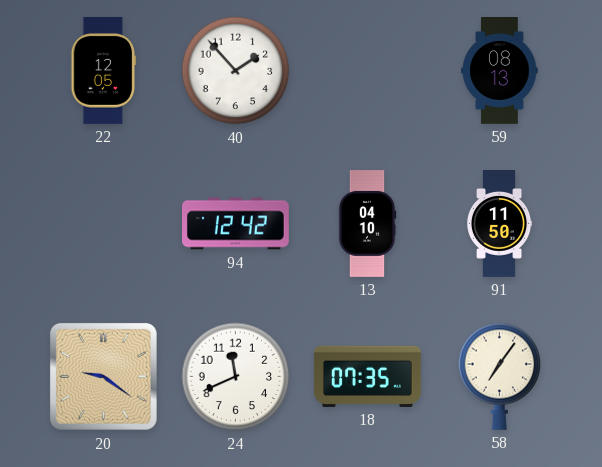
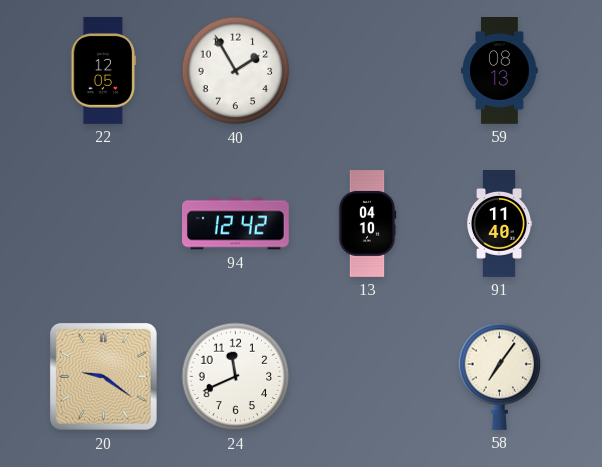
40: 1:53 -> 1:55 (236, 71)
91: 11:50 -> 11:40 (499, 224)
18: 07:35 -> none (367, 376)
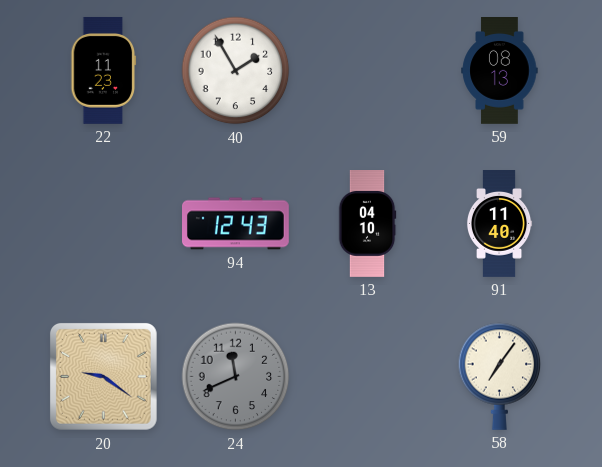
22: 12:05 -> 11:23 (104, 71)
94: 12:42 -> 12:43 (236, 224)
24 dial: white -> grey (236, 377)
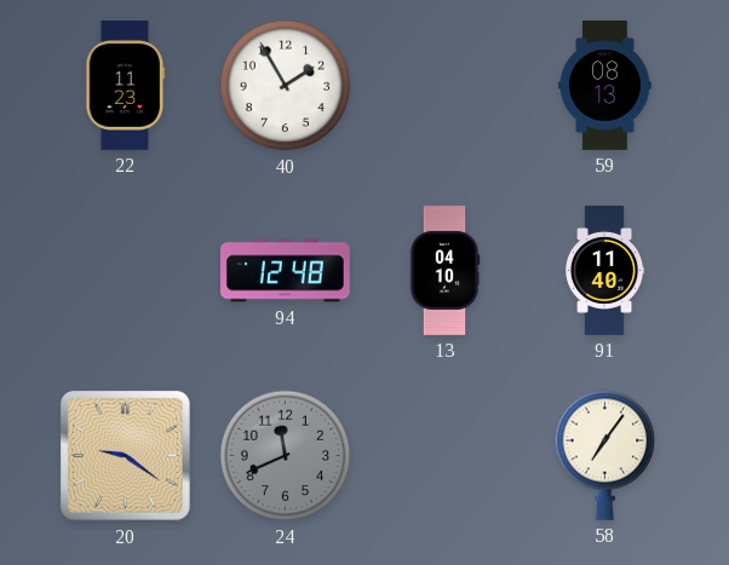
94: 12:43 -> 12:48 (286, 271)
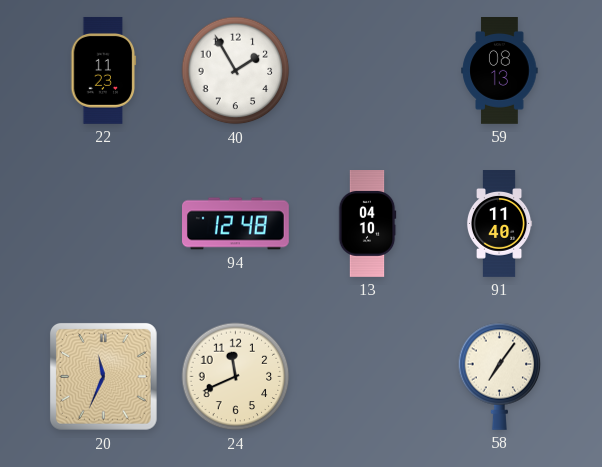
20: 9:21 -> 11:34 (103, 376)
24 dial: grey -> cream (236, 377)
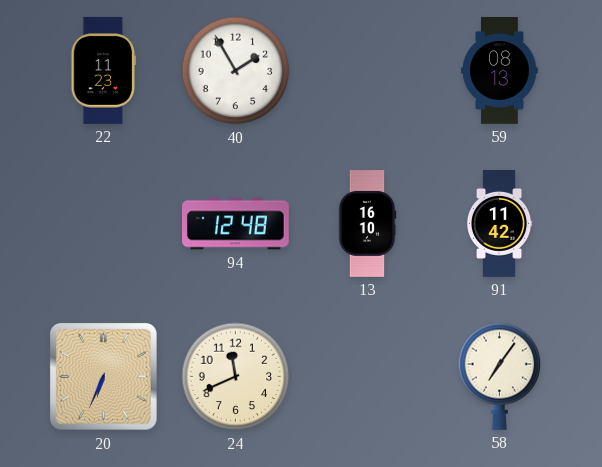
13: 04:10 -> 16:10 (367, 224)
91: 11:40 -> 11:42 (499, 224)
20: 11:34 -> 6:34 (103, 376)
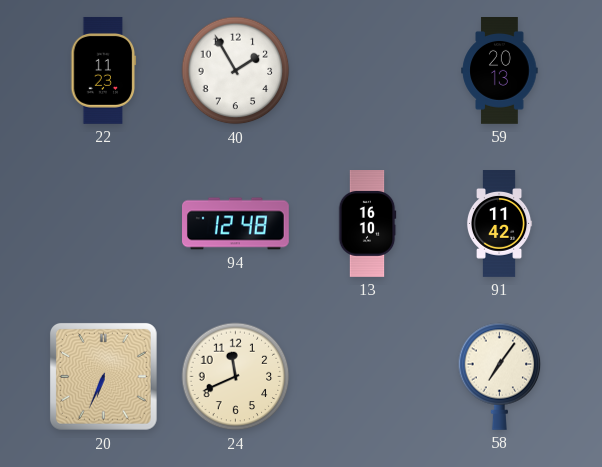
59: 08:13 -> 20:13 (500, 71)
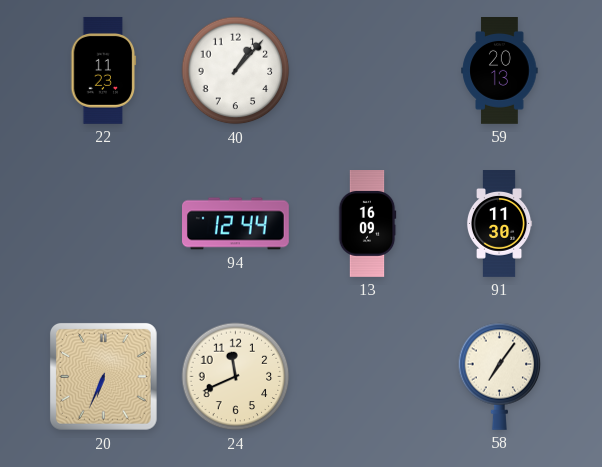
40: 1:55 -> 1:07 (236, 71)
94: 12:48 -> 12:44 (236, 224)
13: 16:10 -> 16:09 (367, 224)
91: 11:42 -> 11:30 (499, 224)
